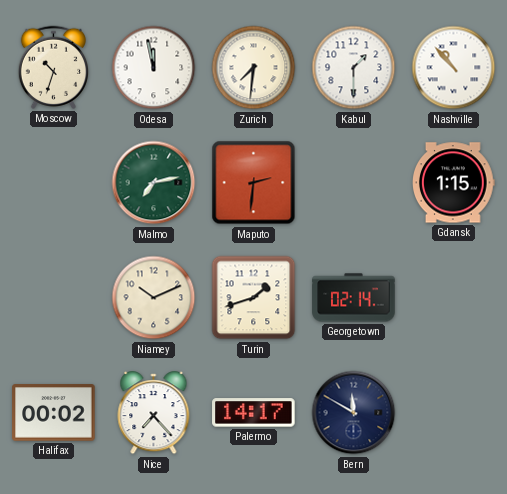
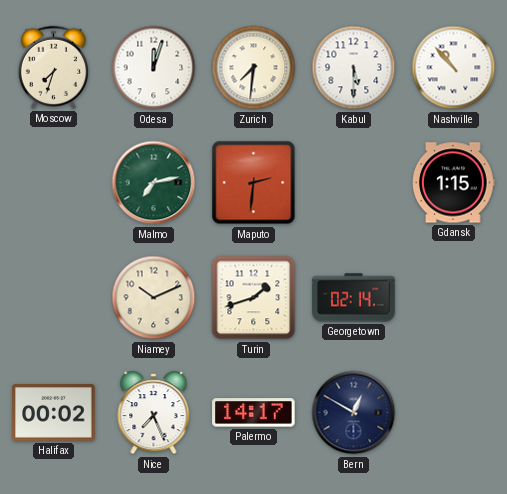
Moscow: 10:33 -> 7:33 (53, 67)
Odesa: 11:58 -> 12:03 (154, 68)
Kabul: 1:30 -> 5:30 (354, 68)
Nice: 7:23 -> 7:26 (154, 413)
Bern: 11:50 -> 12:50 (354, 413)
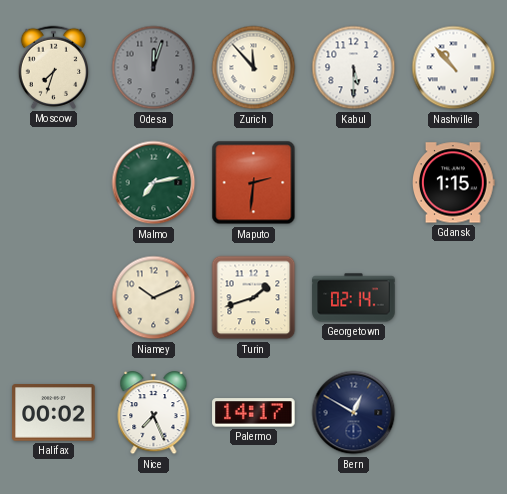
Odesa dial: white -> grey (154, 68)
Zurich: 7:31 -> 11:53 (254, 68)
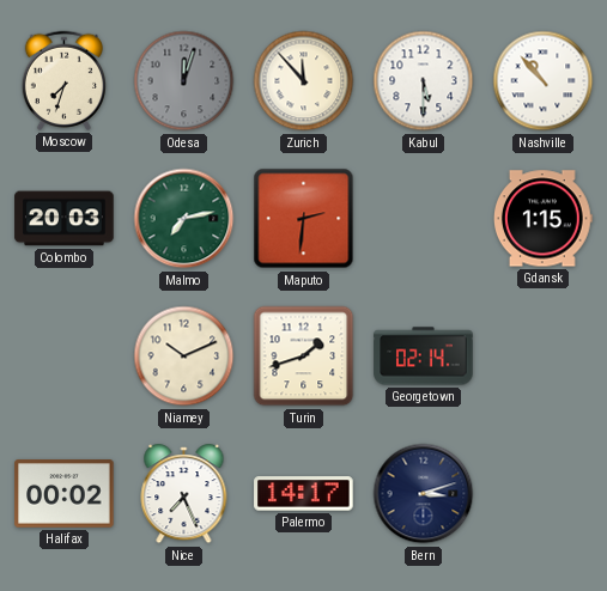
Colombo: none -> 20:03 (65, 219)
Bern: 12:50 -> 3:12 (424, 494)
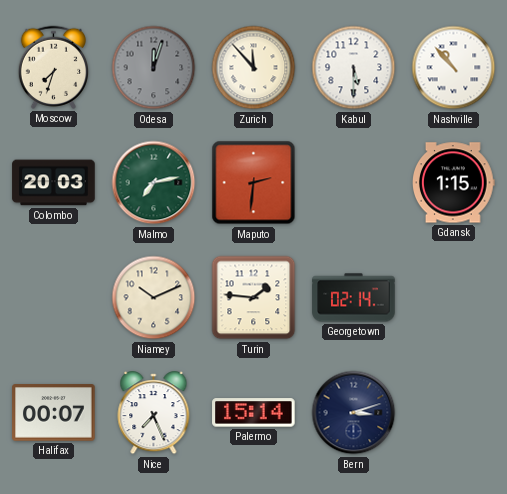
Turin: 1:42 -> 1:46 (254, 298)
Halifax: 00:02 -> 00:07 (54, 413)
Palermo: 14:17 -> 15:14 (254, 413)
